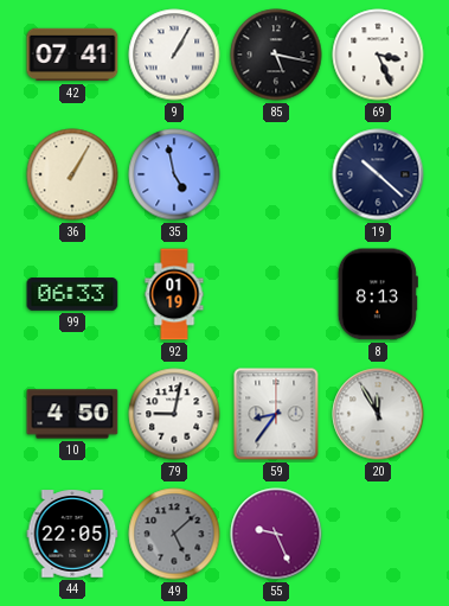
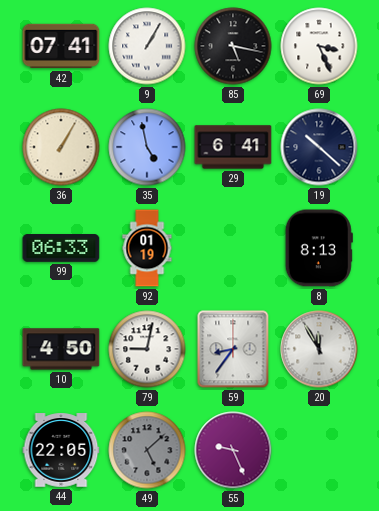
29: none -> 6:41 (233, 147)
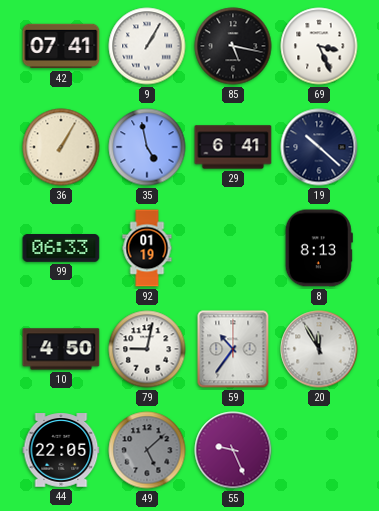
59: 8:36 -> 10:36 (233, 349)
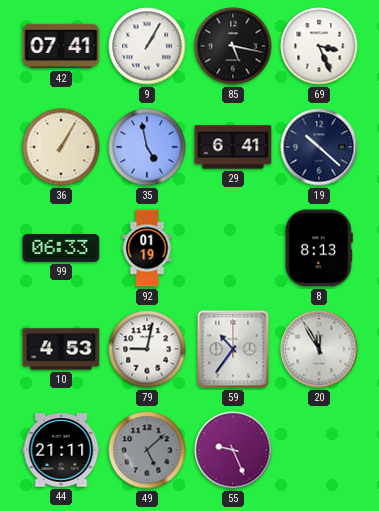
10: 4:50 -> 4:53 (61, 349)
44: 22:05 -> 21:11 (61, 450)
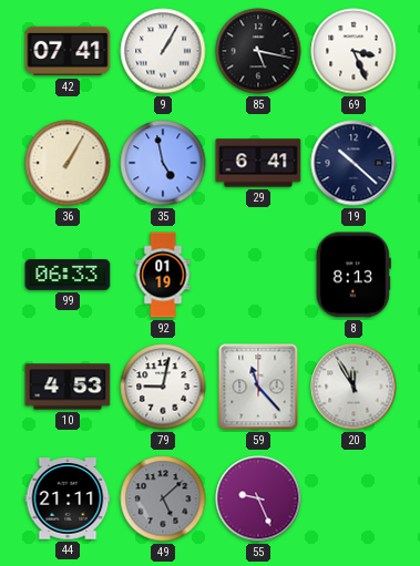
59: 10:36 -> 11:23 (258, 387)
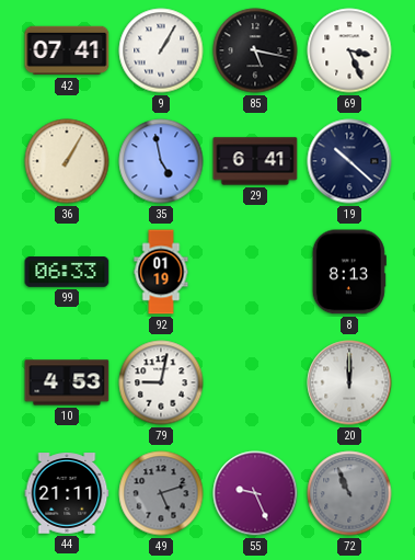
59: 11:23 -> none (258, 387)
20: 11:55 -> 12:00 (349, 382)
49: 5:08 -> 5:12 (161, 493)
72: none -> 10:56 (349, 493)
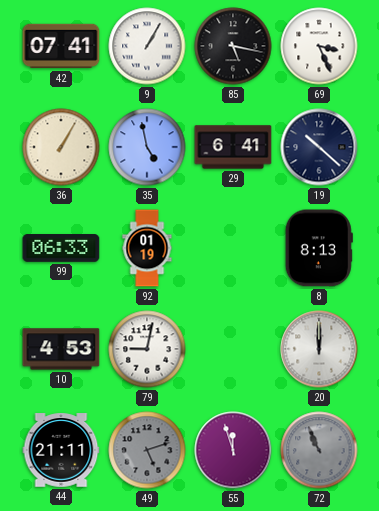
55: 9:26 -> 11:57 (233, 450)
